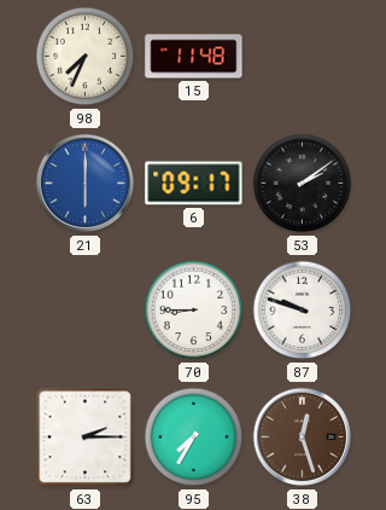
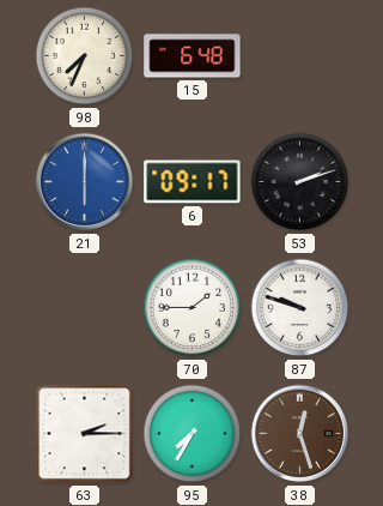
15: 11:48 -> 6:48 (193, 56)
53: 2:09 -> 2:12 (300, 182)
70: 8:45 -> 1:45 (193, 308)
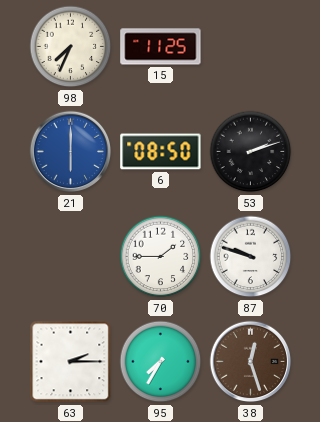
15: 6:48 -> 11:25 (161, 47)
6: 09:17 -> 08:50 (161, 152)
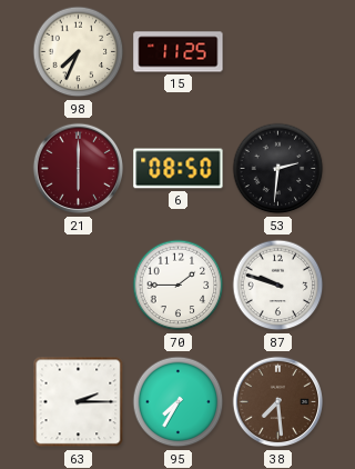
21 dial: blue -> burgundy (79, 169)
53: 2:12 -> 2:31 (278, 169)
38: 12:27 -> 7:29 (278, 402)
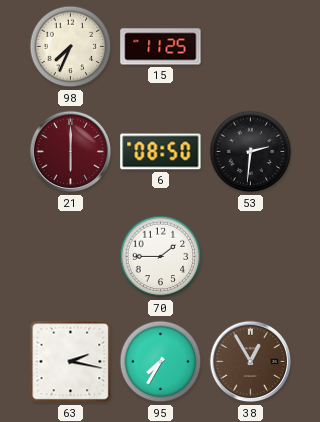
87: 9:48 -> none (278, 286)
63: 2:15 -> 2:17 (71, 362)
38: 7:29 -> 12:55 (251, 362)
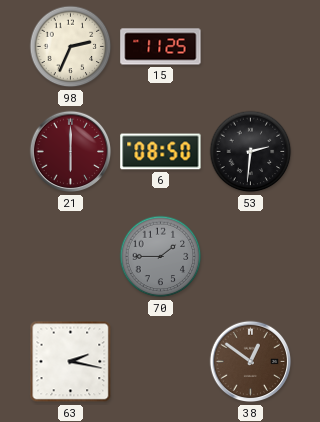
98: 7:34 -> 2:34 (71, 47)
70 dial: white -> grey (161, 257)
95: 7:35 -> none (161, 362)
38: 12:55 -> 12:51 (251, 362)
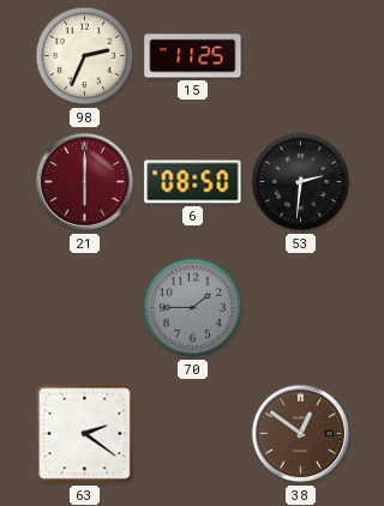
63: 2:17 -> 2:21 (85, 434)
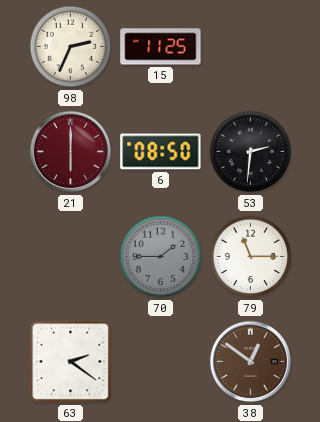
79: none -> 11:15 (251, 257)
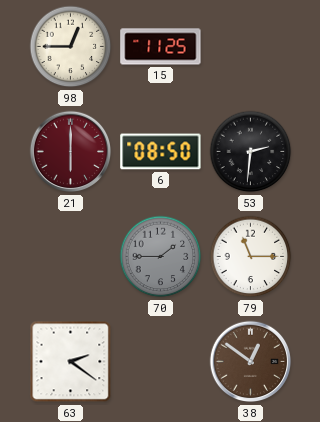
98: 2:34 -> 12:45 (71, 47)
